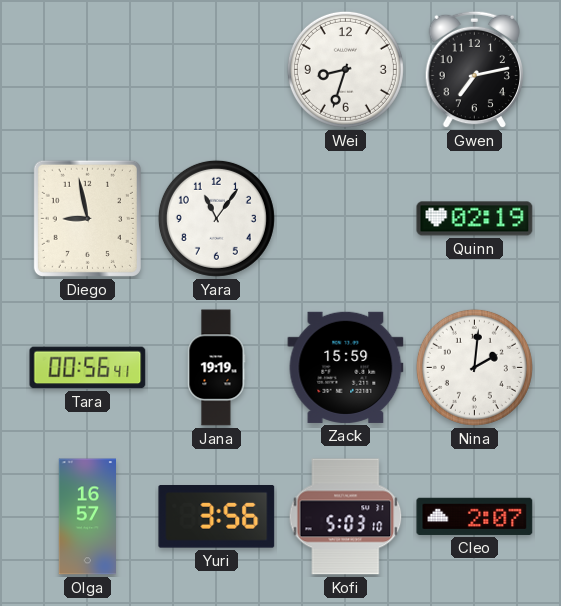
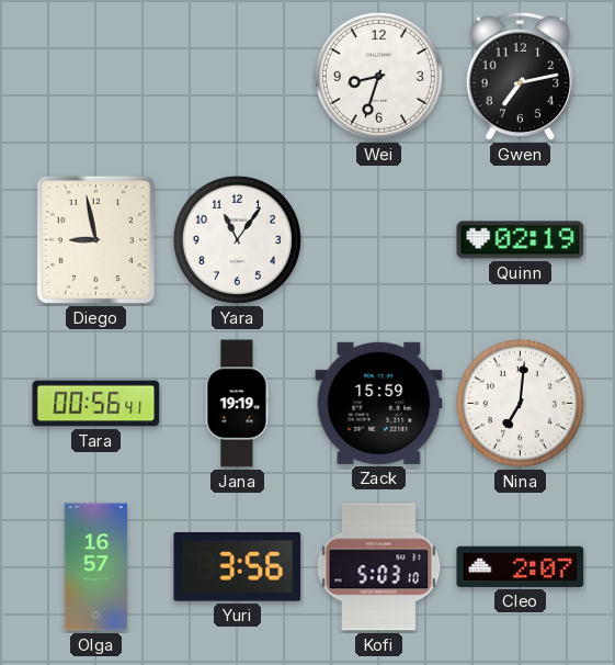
Nina: 2:01 -> 7:01 (520, 403)
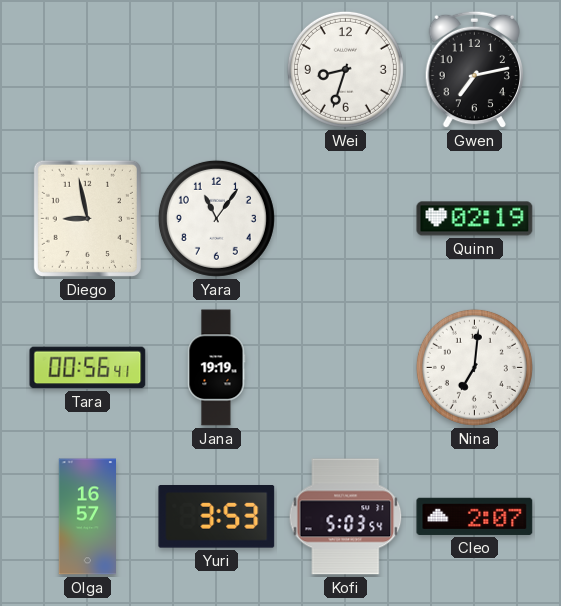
Zack: 15:59 -> none (379, 403)
Yuri: 3:56 -> 3:53 (217, 517)
Kofi: 5:03:10 -> 5:03:54 (346, 517)
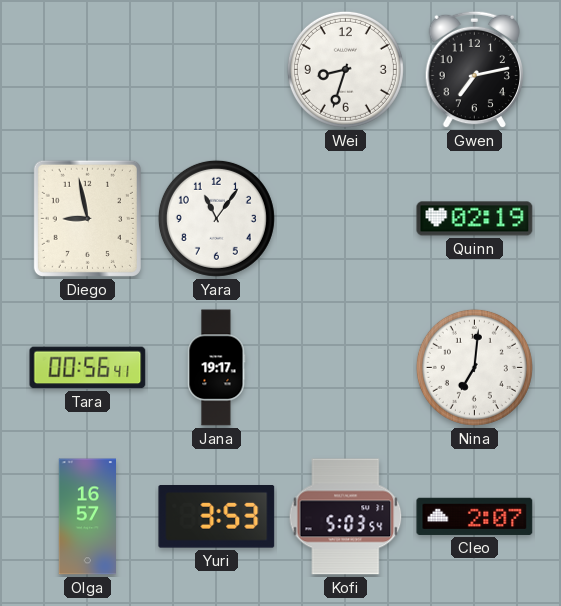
Jana: 19:19 -> 19:17 (216, 368)
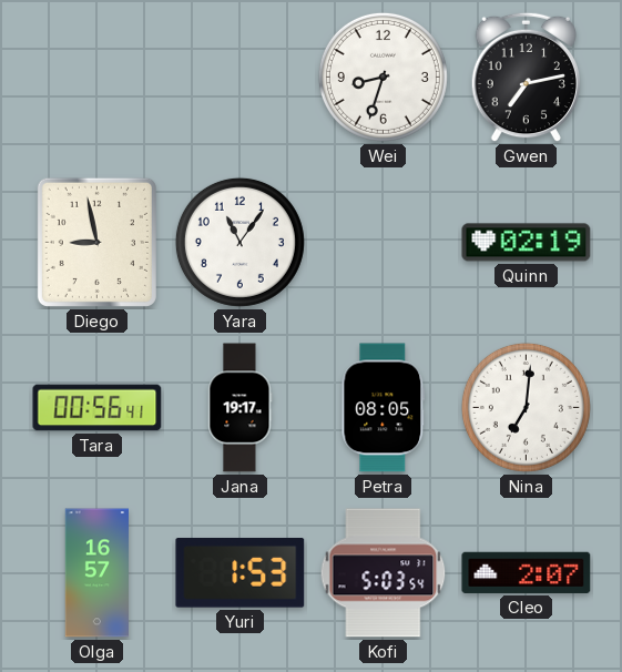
Petra: none -> 08:05 (384, 408)
Yuri: 3:53 -> 1:53 (241, 573)
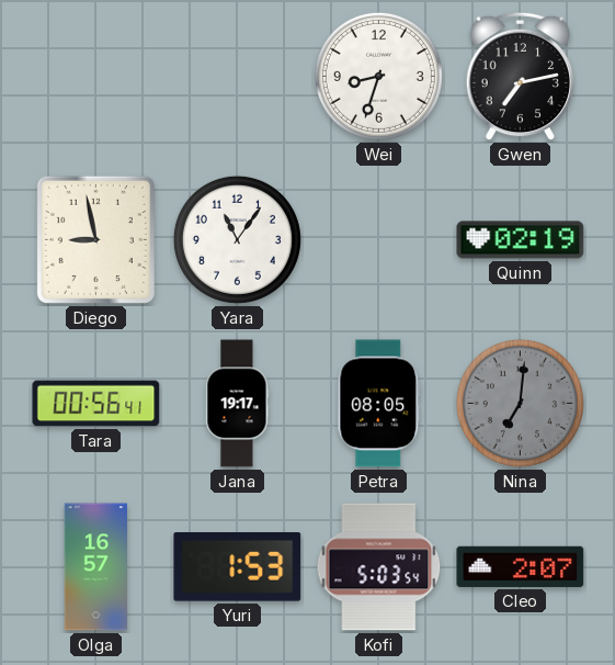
Nina dial: white -> grey (520, 403)
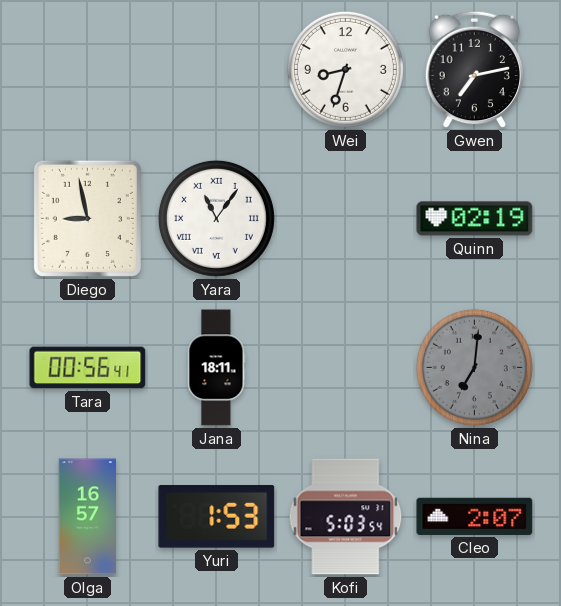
Yara numerals: Arabic -> Roman (216, 218)
Jana: 19:17 -> 18:11 (216, 368)
Petra: 08:05 -> none (379, 404)
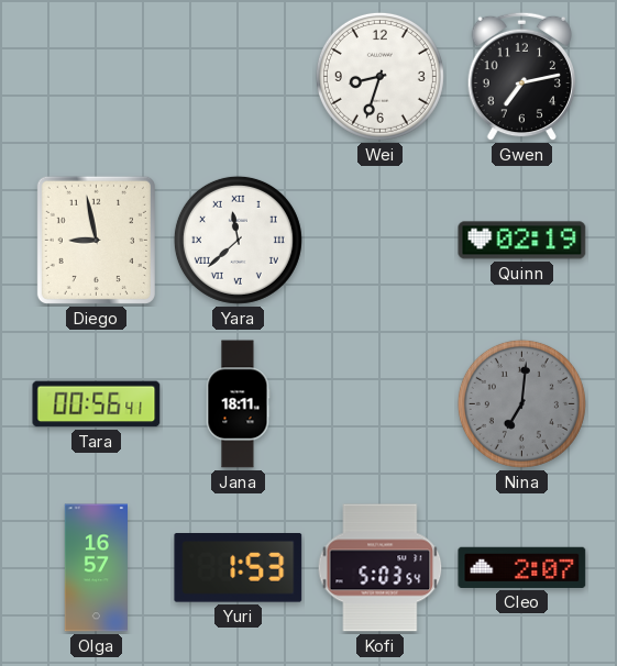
Yara: 11:06 -> 11:38 (238, 240)
